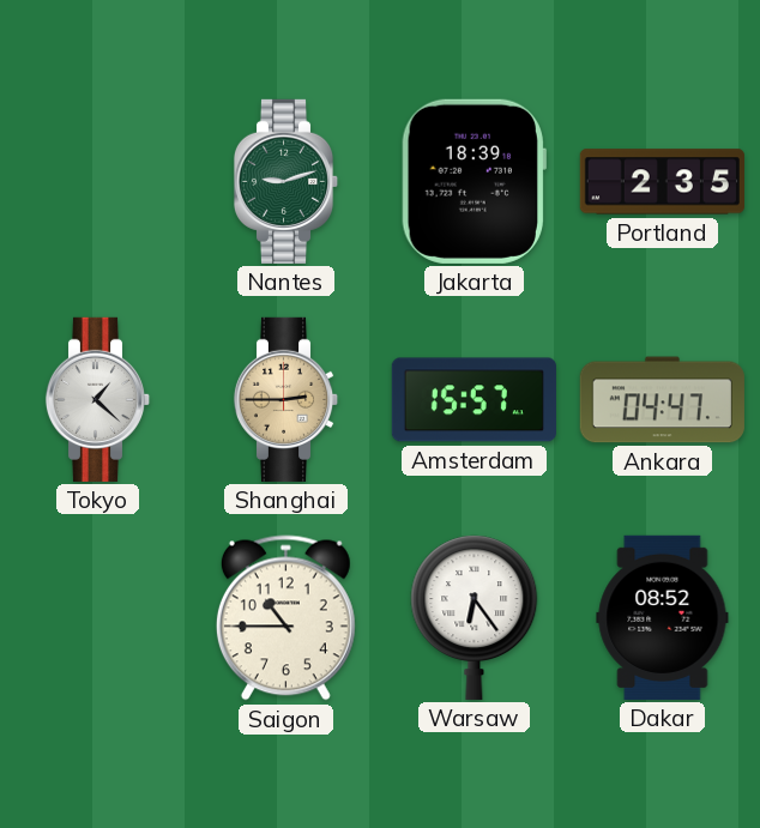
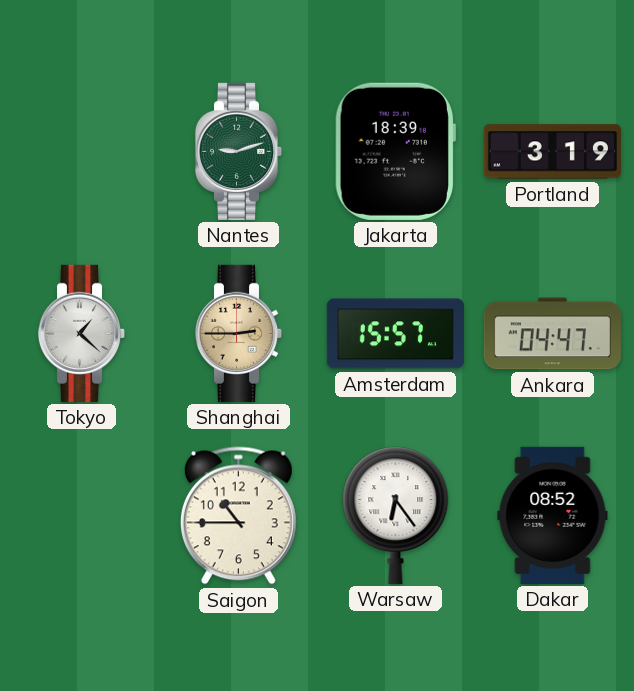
Portland: 2:35 -> 3:19 (552, 152)
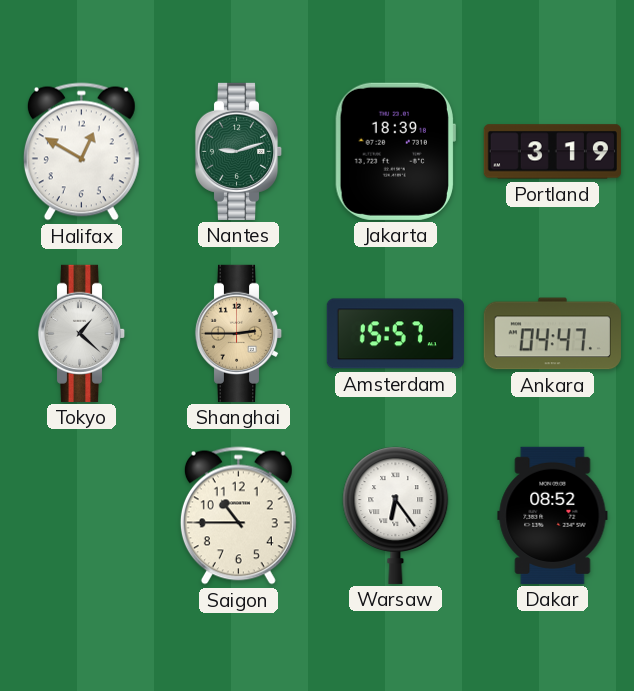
Halifax: none -> 12:50 (81, 152)
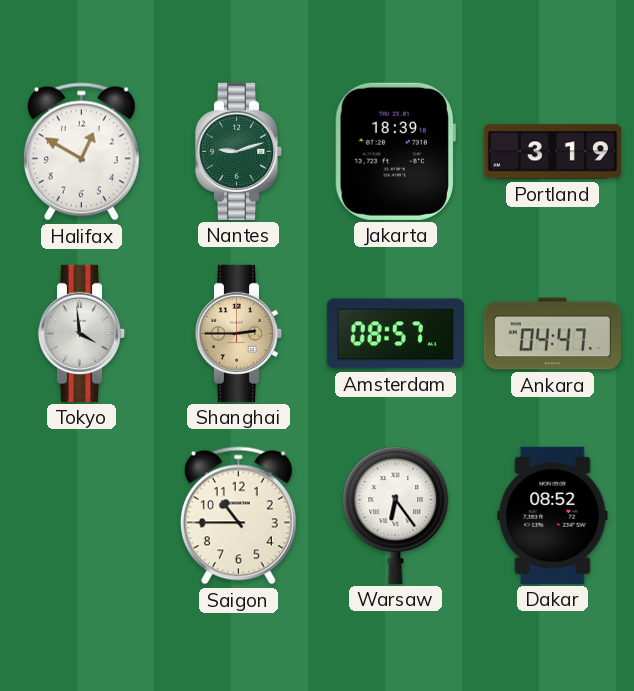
Tokyo: 1:22 -> 3:59 (82, 333)
Amsterdam: 15:57 -> 08:57 (395, 334)
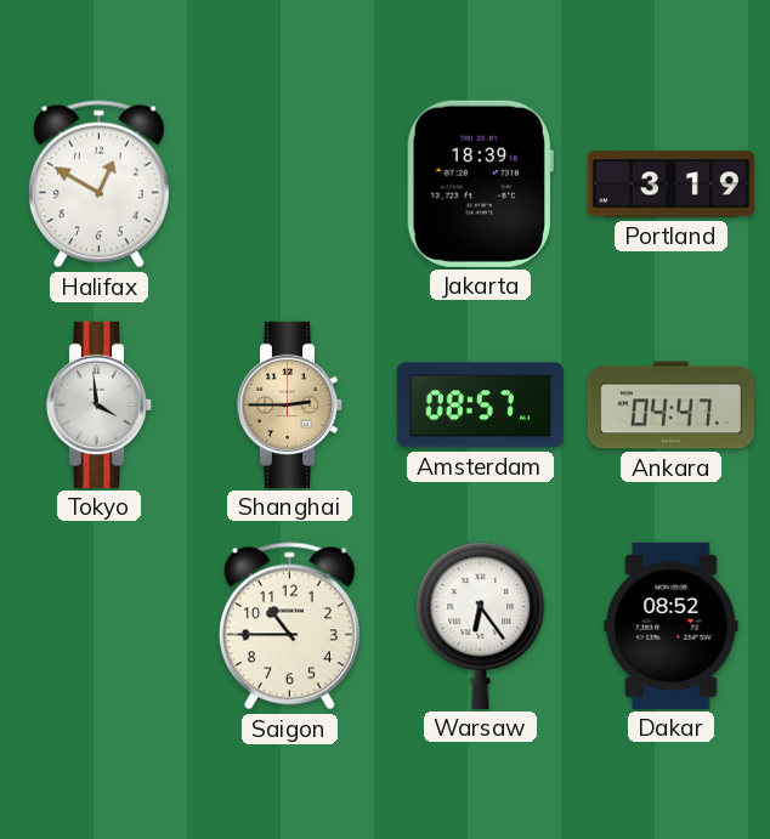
Nantes: 9:12 -> none (239, 151)
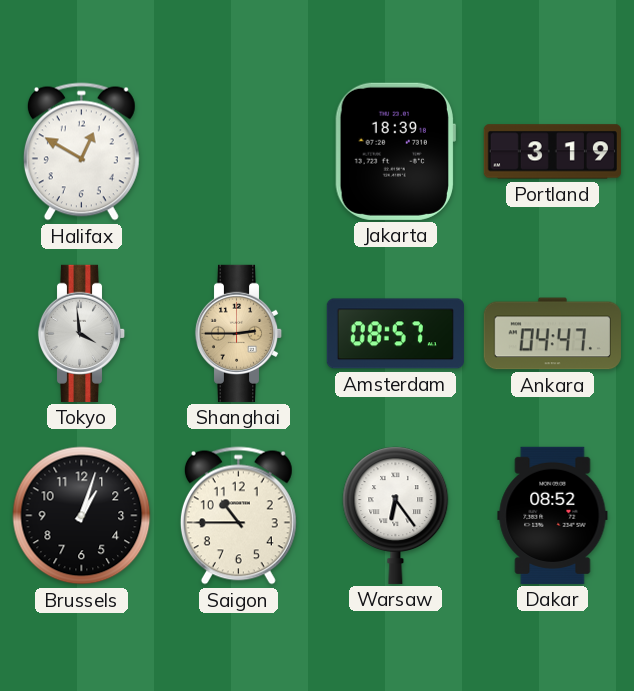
Brussels: none -> 1:03 (82, 516)
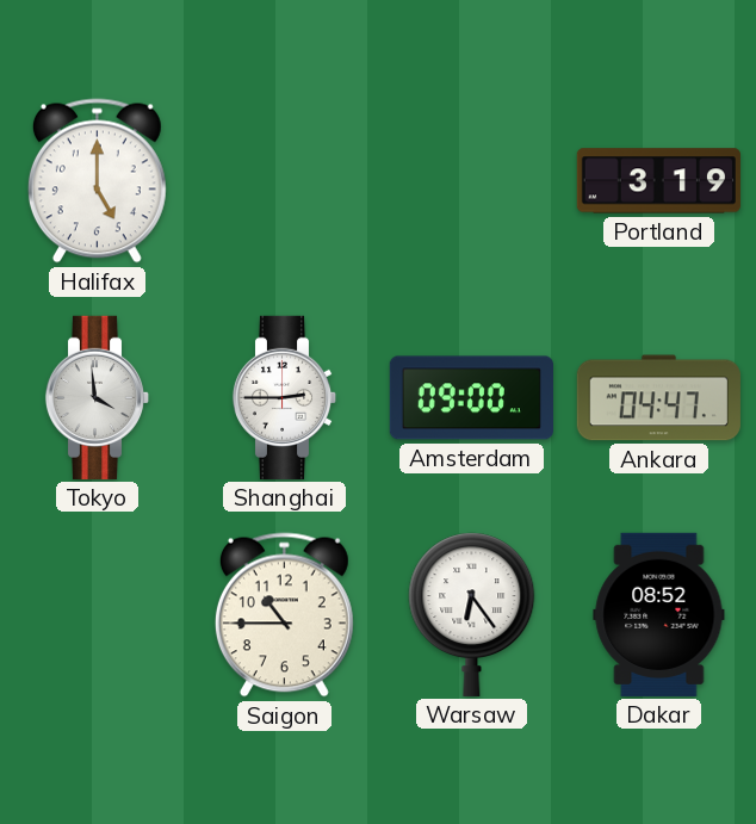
Halifax: 12:50 -> 5:00 (97, 181)
Jakarta: 18:39 -> none (395, 151)
Shanghai dial: champagne -> white (285, 397)
Amsterdam: 08:57 -> 09:00 (471, 398)
Brussels: 1:03 -> none (82, 516)
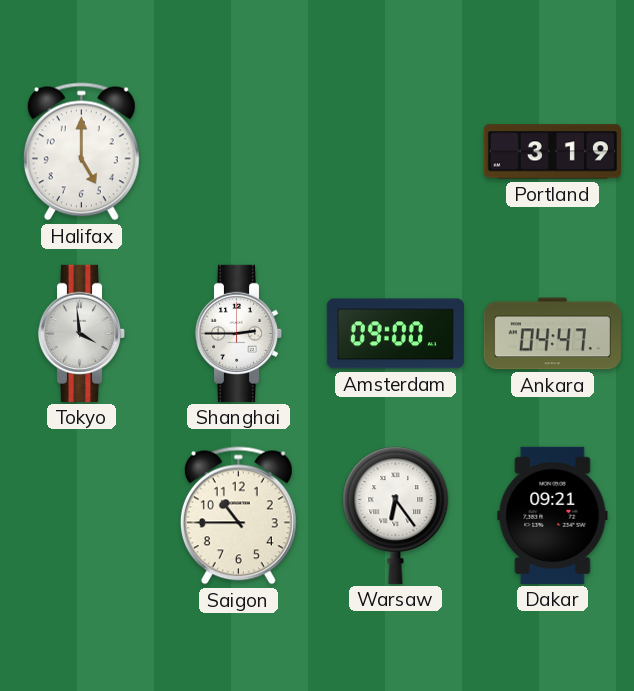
Dakar: 08:52 -> 09:21 (553, 515)
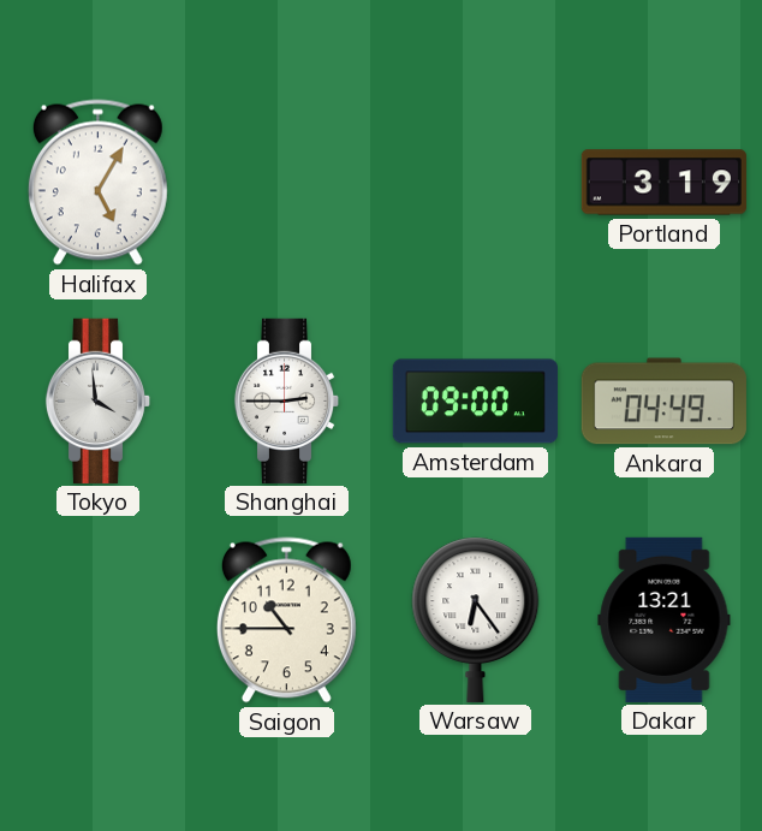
Halifax: 5:00 -> 5:05 (97, 183)
Ankara: 04:47 -> 04:49 (663, 402)
Dakar: 09:21 -> 13:21 (665, 619)
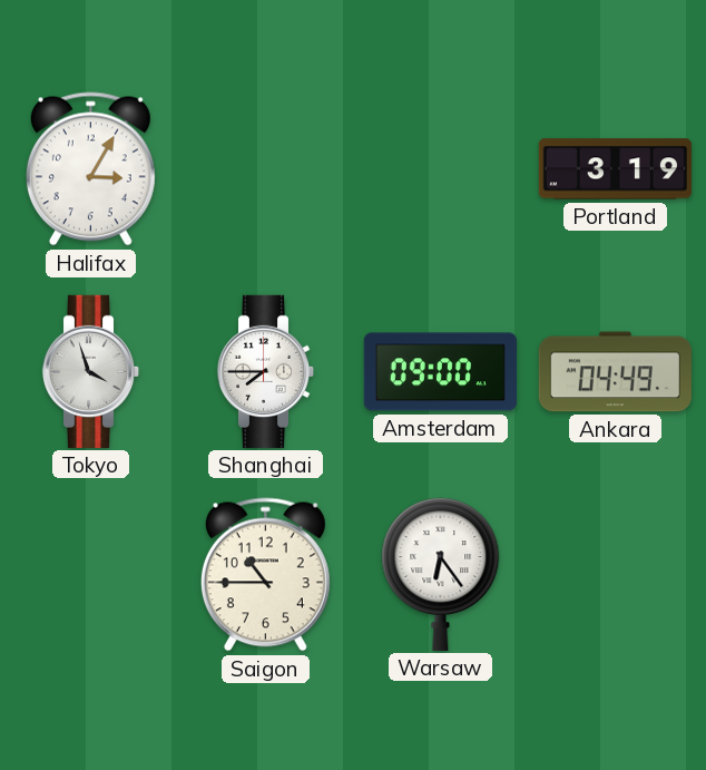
Halifax: 5:05 -> 3:05 (90, 169)
Tokyo: 3:59 -> 3:57 (91, 371)
Shanghai: 2:45 -> 7:45 (266, 371)
Dakar: 13:21 -> none (665, 619)
